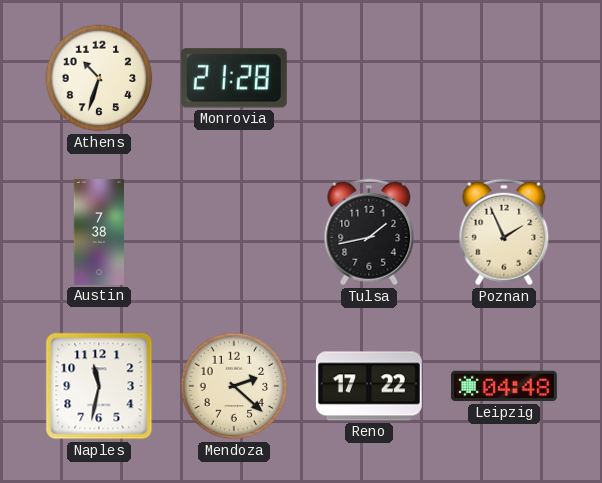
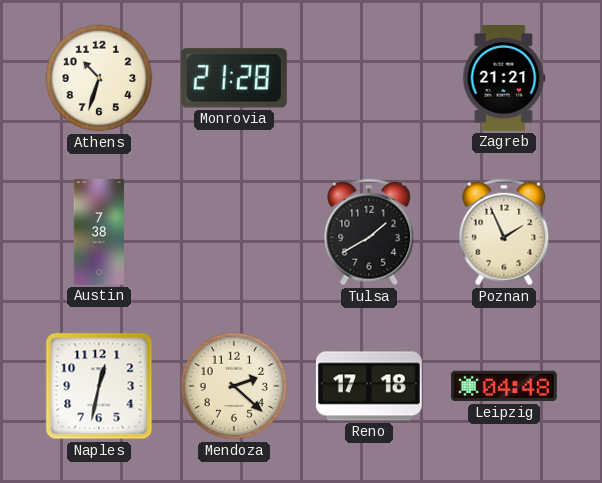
Zagreb: none -> 21:21 (504, 78)
Tulsa: 1:43 -> 1:40 (369, 232)
Naples: 11:32 -> 12:32 (99, 386)
Reno: 17:22 -> 17:18 (369, 386)
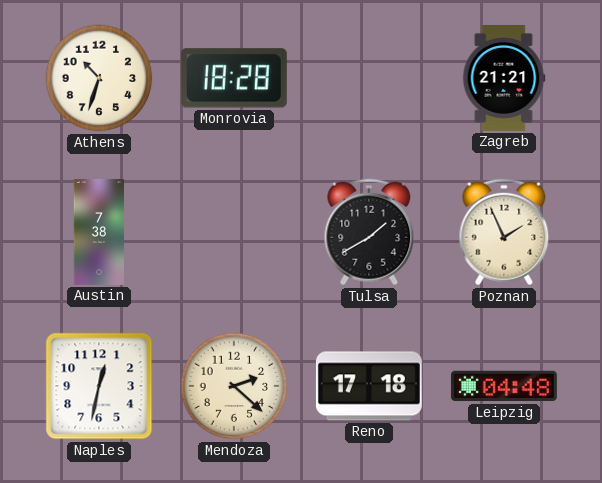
Monrovia: 21:28 -> 18:28 (234, 78)
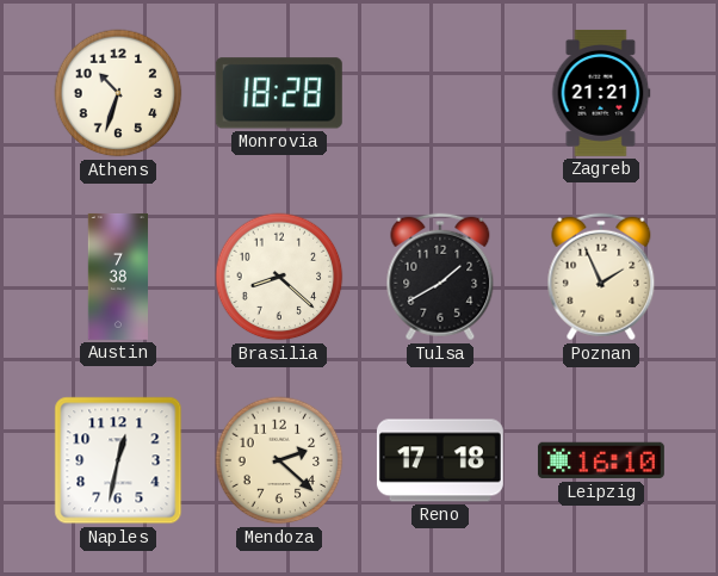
Brasilia: none -> 8:22 (279, 277)
Leipzig: 04:48 -> 16:10 (601, 460)
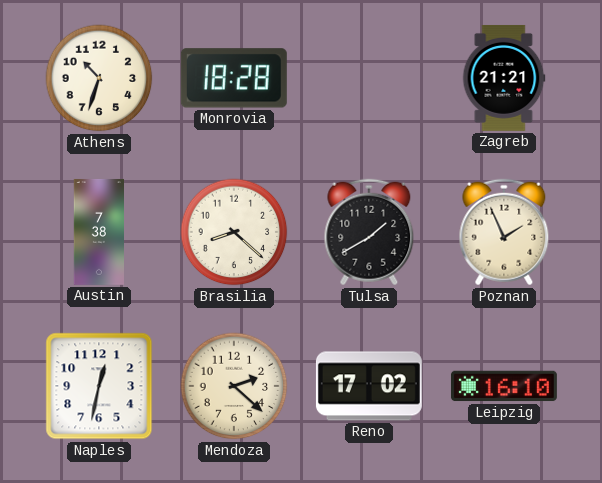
Reno: 17:18 -> 17:02 (369, 386)
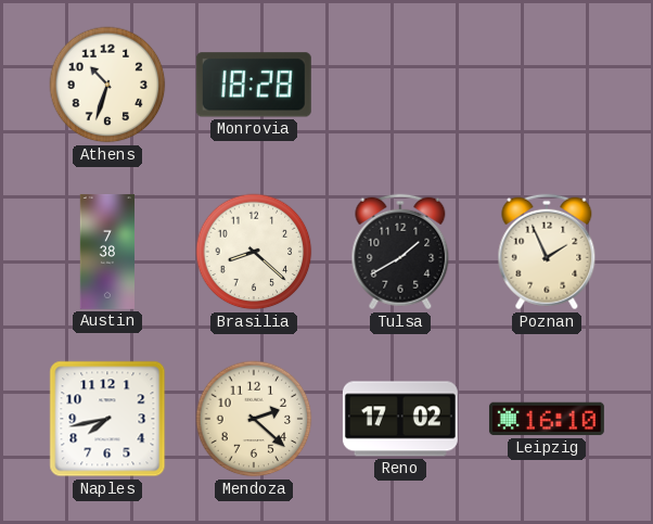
Zagreb: 21:21 -> none (504, 78)
Naples: 12:32 -> 7:43 (107, 419)
